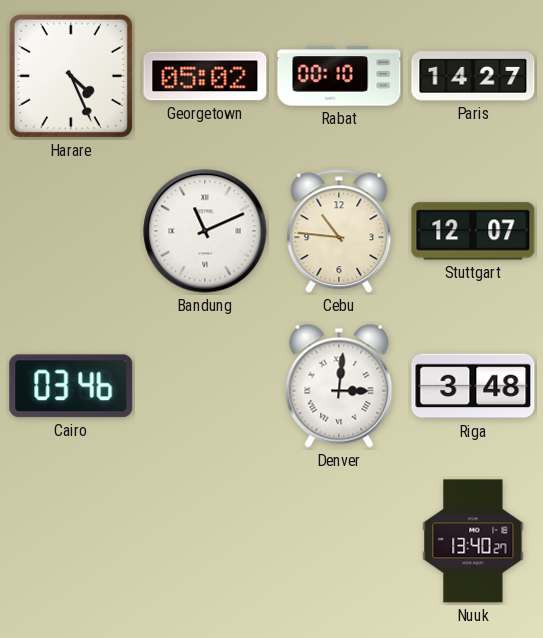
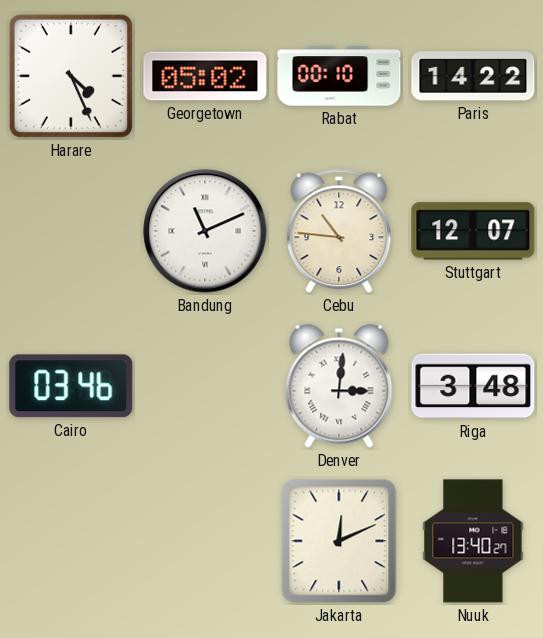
Paris: 14:27 -> 14:22 (473, 76)
Jakarta: none -> 12:11 (339, 541)
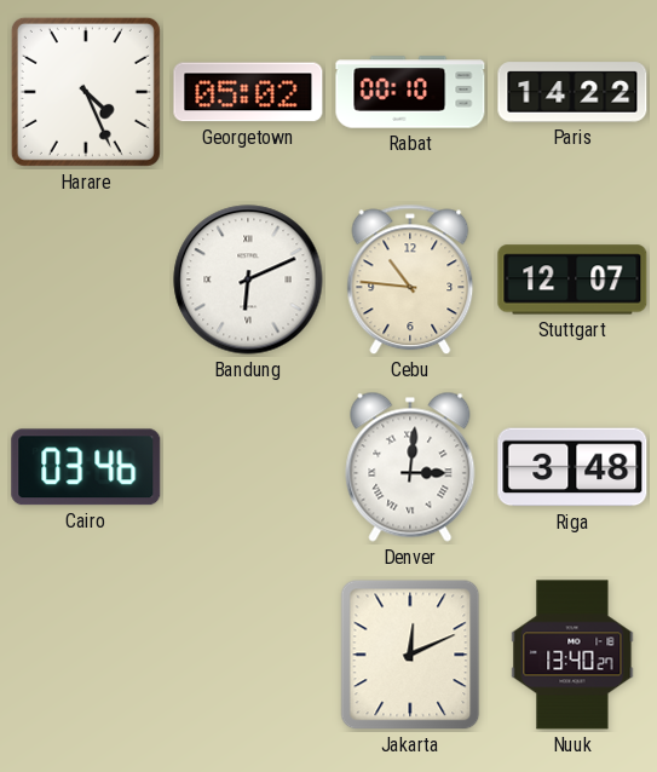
Bandung: 11:11 -> 6:11 (248, 280)
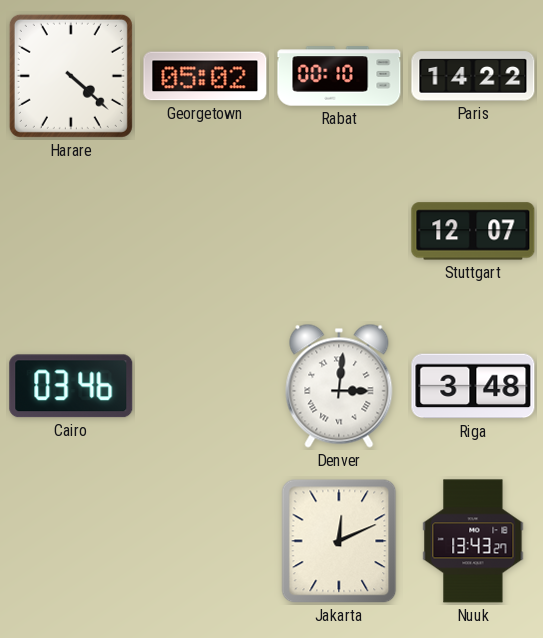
Harare: 4:26 -> 4:22 (71, 76)
Bandung: 6:11 -> none (248, 280)
Cebu: 10:46 -> none (410, 280)
Nuuk: 13:40 -> 13:43 (473, 541)
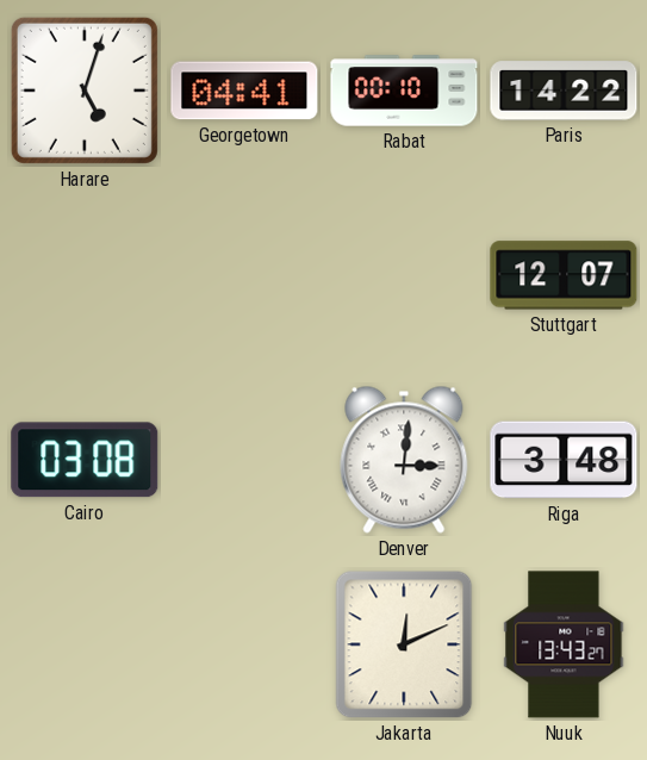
Harare: 4:22 -> 5:03 (85, 91)
Georgetown: 05:02 -> 04:41 (244, 91)
Cairo: 03:46 -> 03:08 (85, 460)
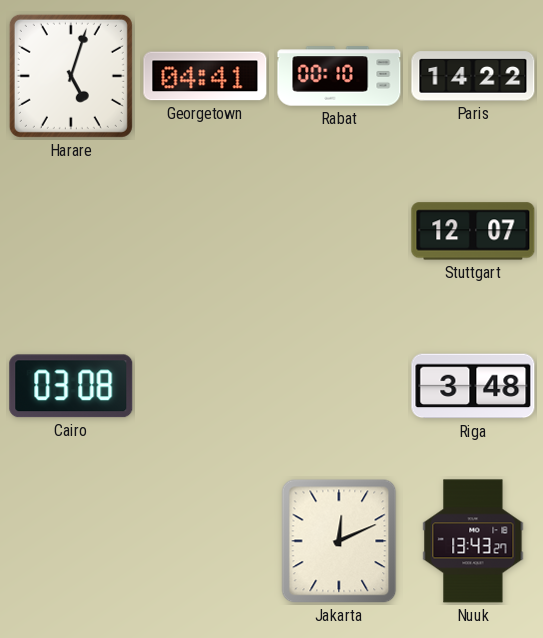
Denver: 3:01 -> none (404, 460)
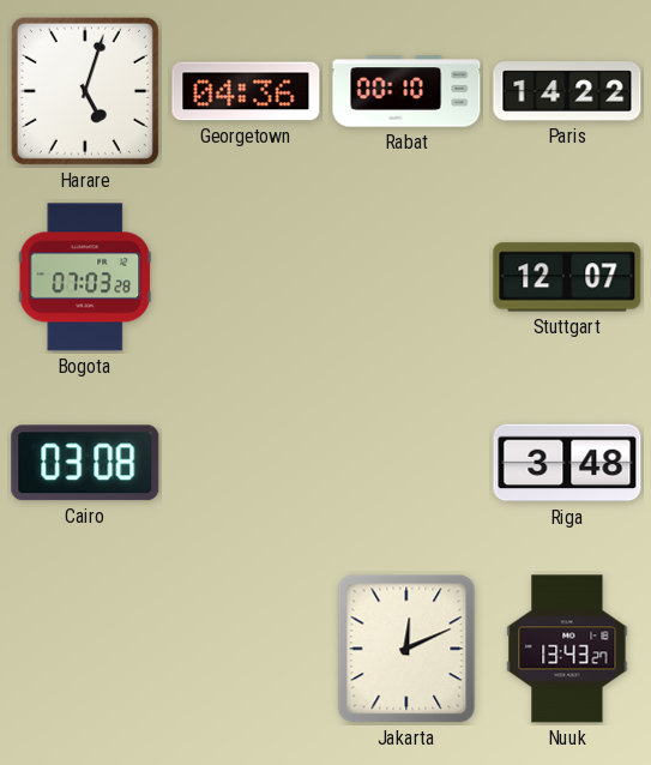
Georgetown: 04:41 -> 04:36 (246, 91)
Bogota: none -> 07:03 (85, 277)
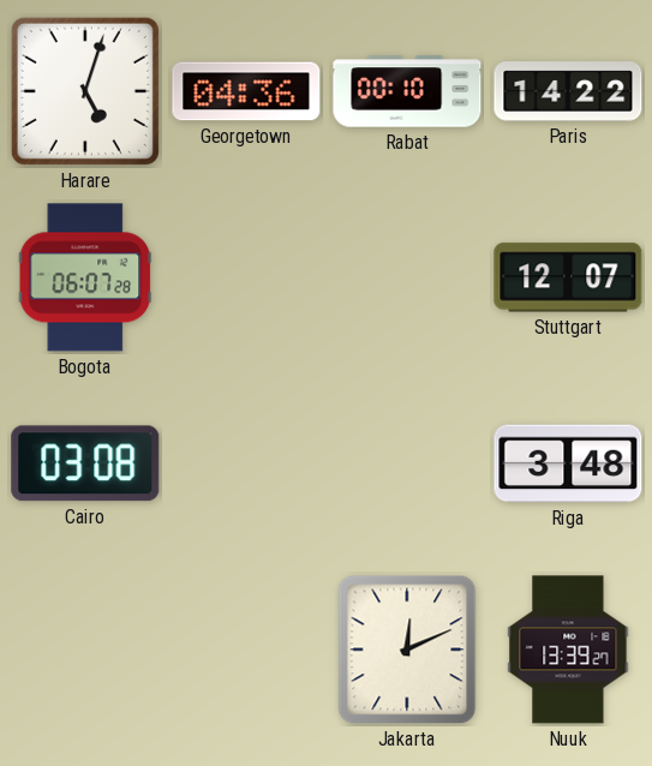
Bogota: 07:03 -> 06:07 (85, 277)
Nuuk: 13:43 -> 13:39 (568, 650)
